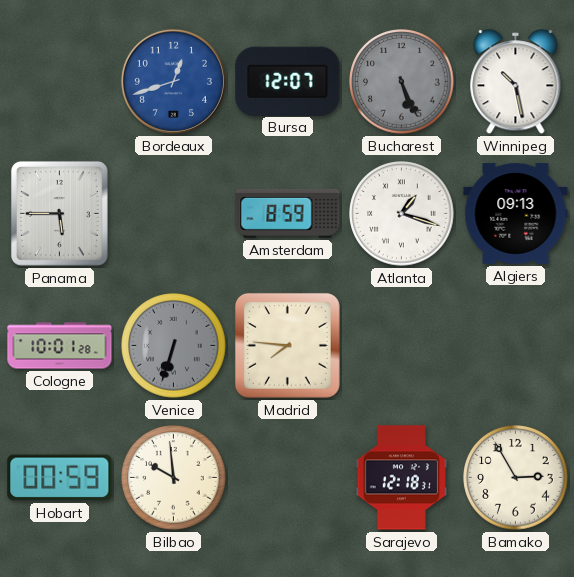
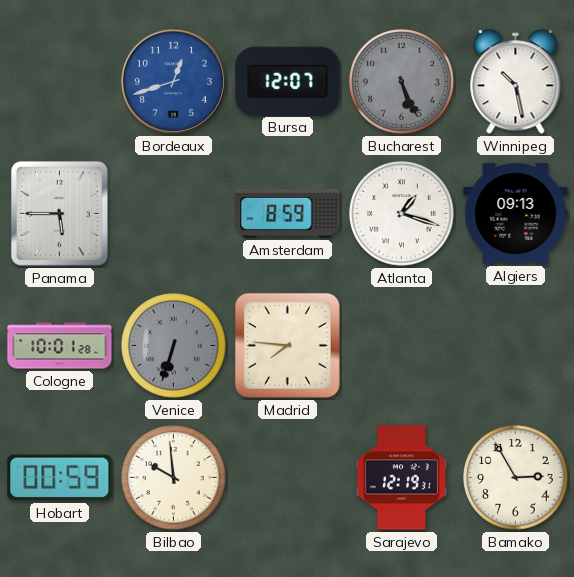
Sarajevo: 12:18 -> 12:19 (401, 478)
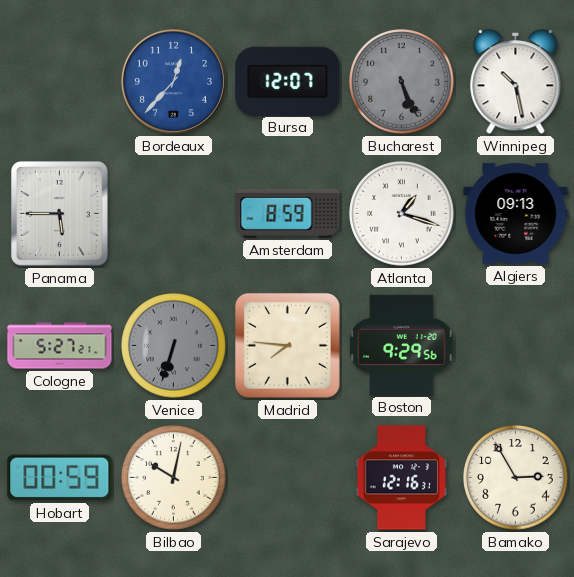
Bordeaux: 12:42 -> 12:37 (173, 81)
Cologne: 10:01 -> 5:27 (60, 346)
Boston: none -> 9:29 (402, 345)
Bilbao: 9:59 -> 10:02 (174, 478)
Sarajevo: 12:19 -> 12:16 (401, 478)
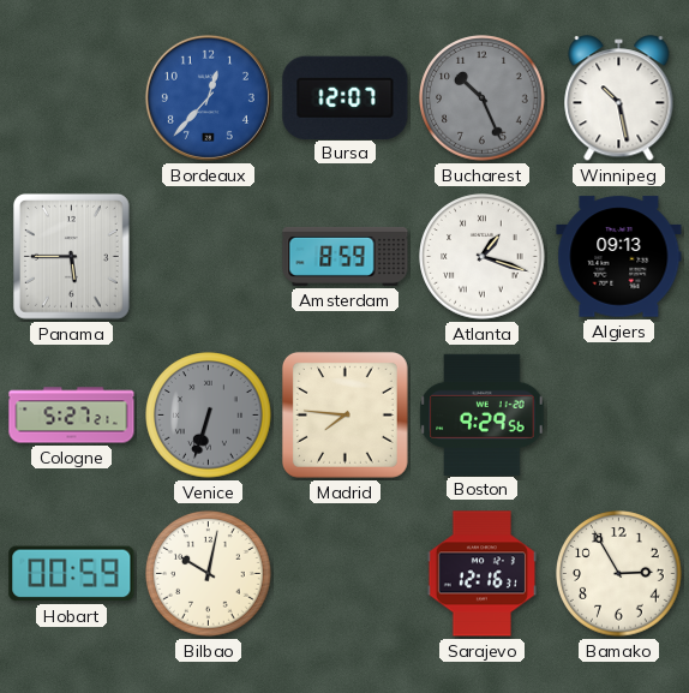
Bucharest: 5:26 -> 10:26 (483, 98)
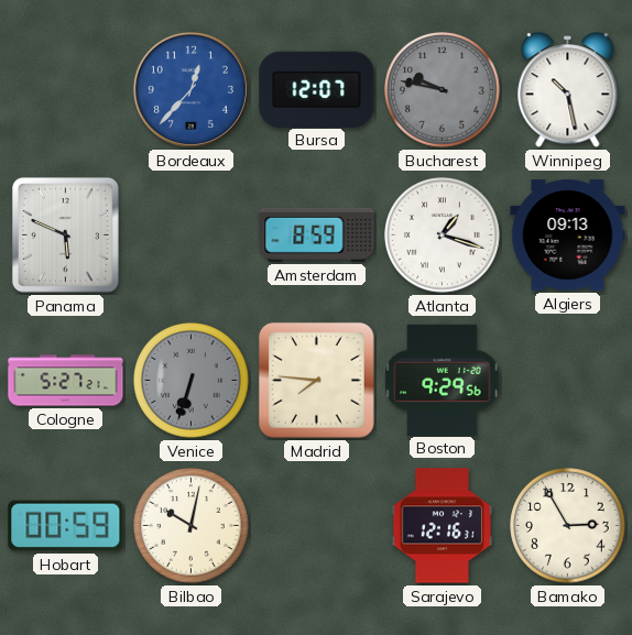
Bucharest: 10:26 -> 9:47 (443, 90)
Panama: 5:45 -> 5:49 (65, 234)
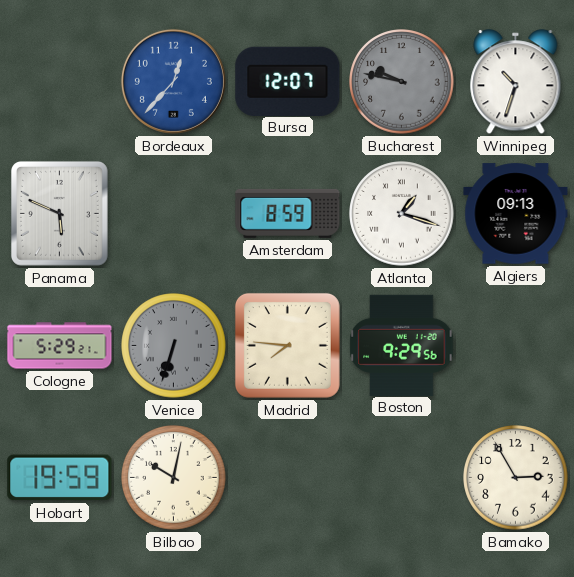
Winnipeg: 10:28 -> 10:33 (516, 82)
Cologne: 5:27 -> 5:29 (60, 346)
Hobart: 00:59 -> 19:59 (60, 478)
Sarajevo: 12:16 -> none (442, 526)
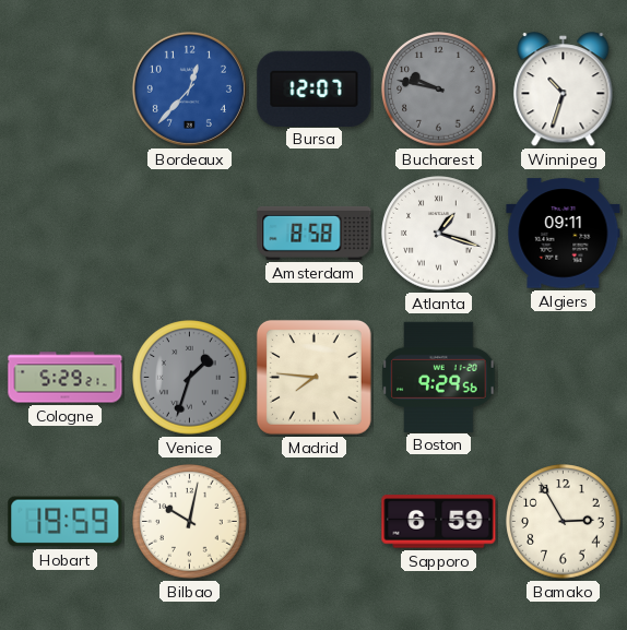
Panama: 5:49 -> none (59, 213)
Amsterdam: 8:59 -> 8:58 (315, 233)
Algiers: 09:13 -> 09:11 (564, 234)
Venice: 6:33 -> 1:33 (190, 378)
Sapporo: none -> 6:59 (439, 522)
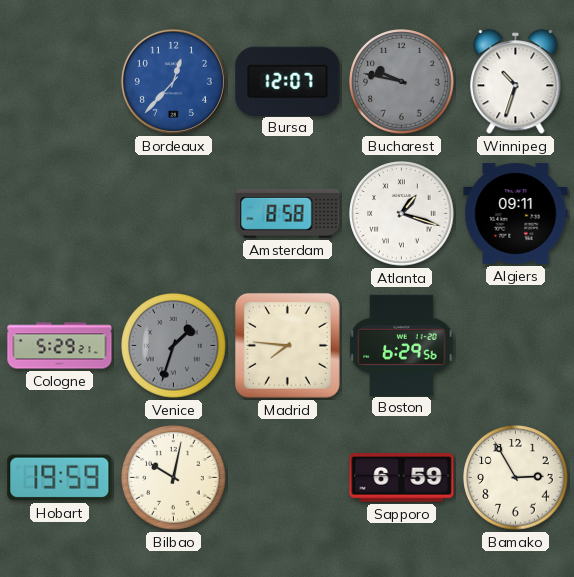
Boston: 9:29 -> 6:29 (402, 345)
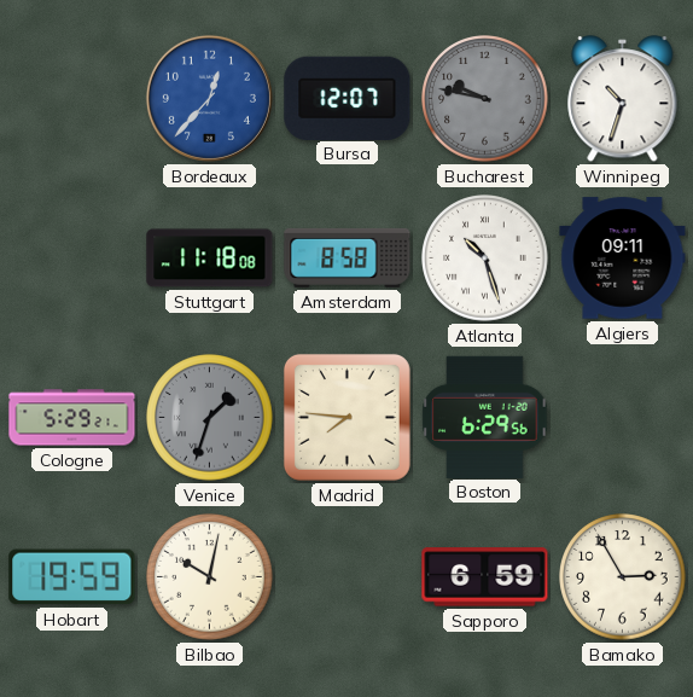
Stuttgart: none -> 11:18 (210, 259)
Atlanta: 1:18 -> 10:27 (485, 259)
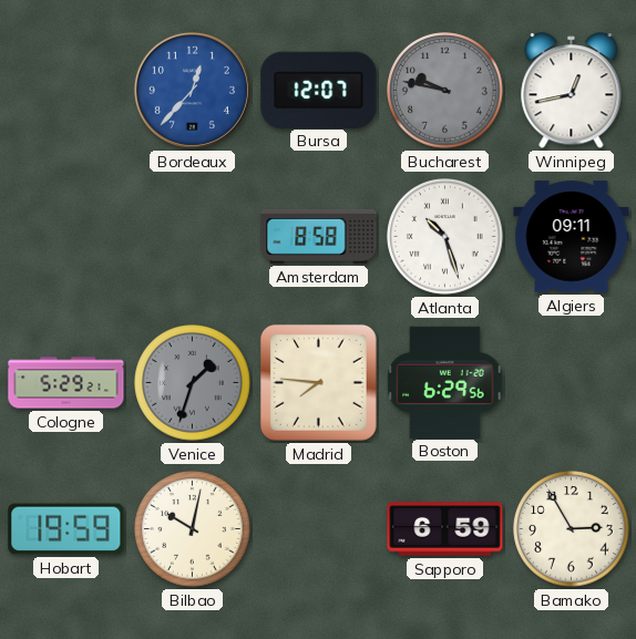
Winnipeg: 10:33 -> 12:43 (572, 91)
Stuttgart: 11:18 -> none (210, 259)
